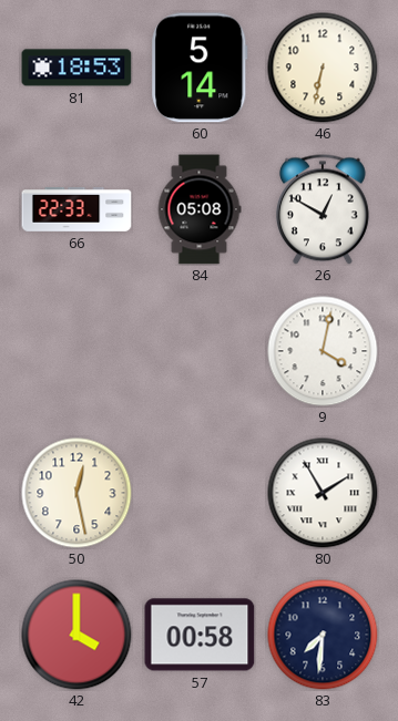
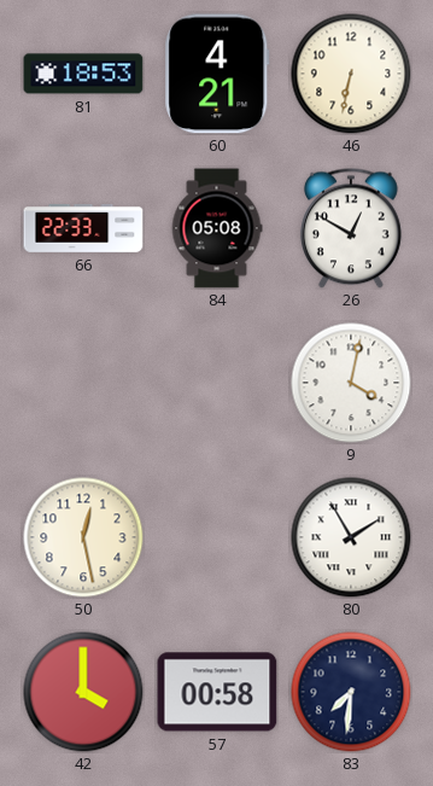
60: 5:14 -> 4:21 (217, 74)
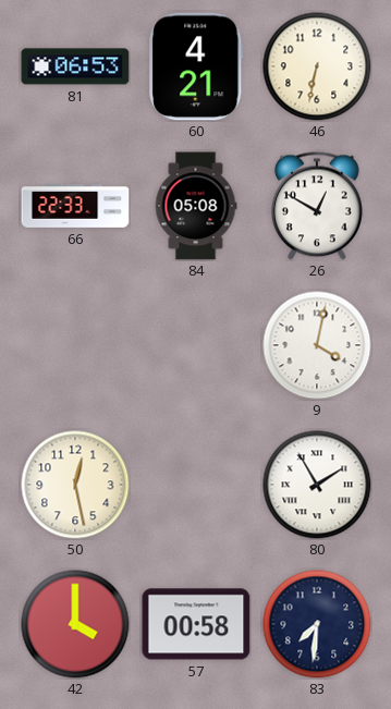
81: 18:53 -> 06:53 (75, 66)
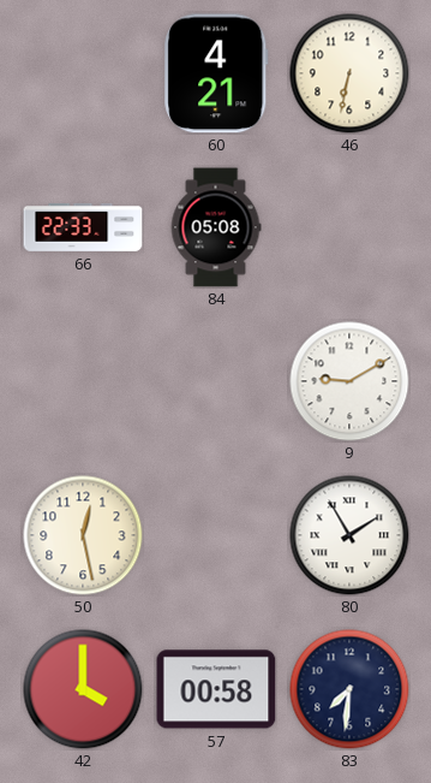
81: 06:53 -> none (75, 66)
26: 12:50 -> none (317, 206)
9: 4:02 -> 9:10 (349, 381)
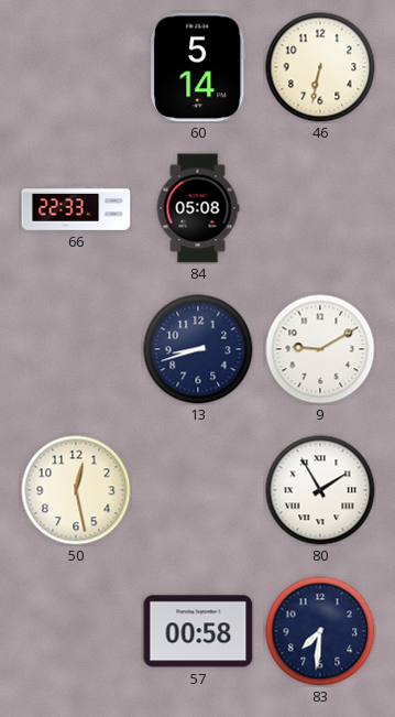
60: 4:21 -> 5:14 (198, 67)
13: none -> 8:42 (198, 349)
42: 4:00 -> none (83, 689)
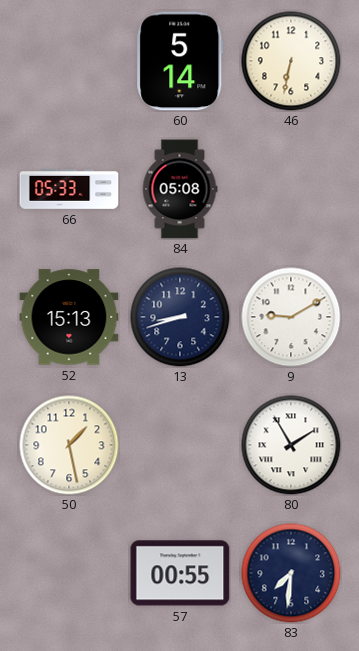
66: 22:33 -> 05:33 (69, 190)
52: none -> 15:13 (69, 317)
50: 12:28 -> 1:28 (69, 445)
57: 00:58 -> 00:55 (180, 573)
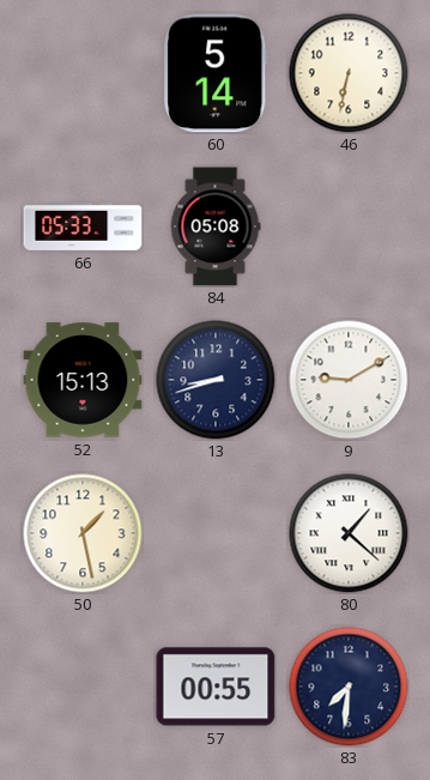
80: 1:55 -> 1:22 (349, 533)
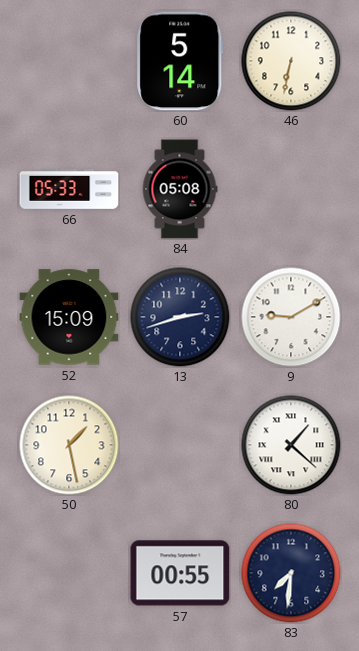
52: 15:13 -> 15:09 (69, 317)
13: 8:42 -> 2:42 (180, 317)
